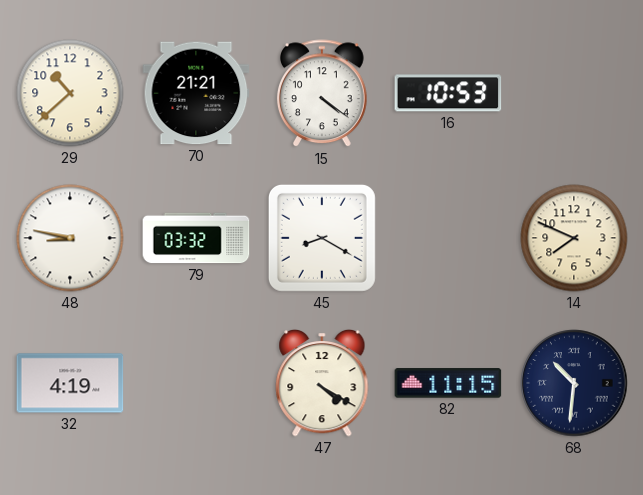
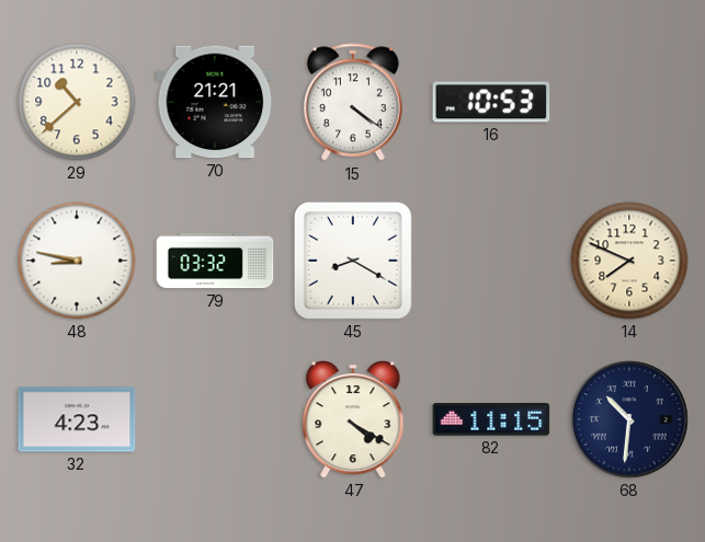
32: 4:19 -> 4:23 (77, 419)
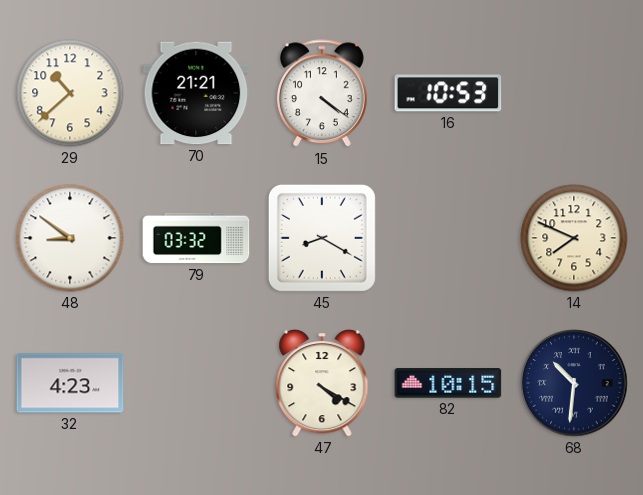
48: 8:47 -> 8:51 (70, 238)
82: 11:15 -> 10:15 (448, 383)
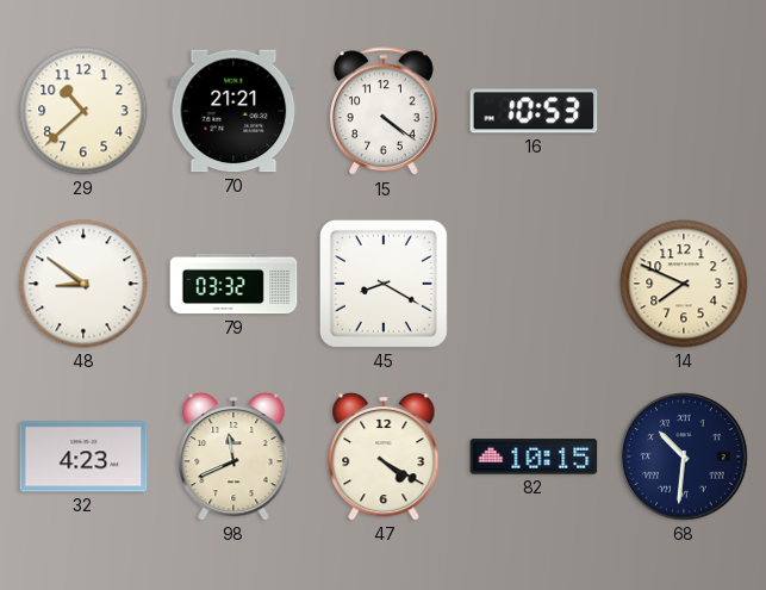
98: none -> 11:41 (233, 457)
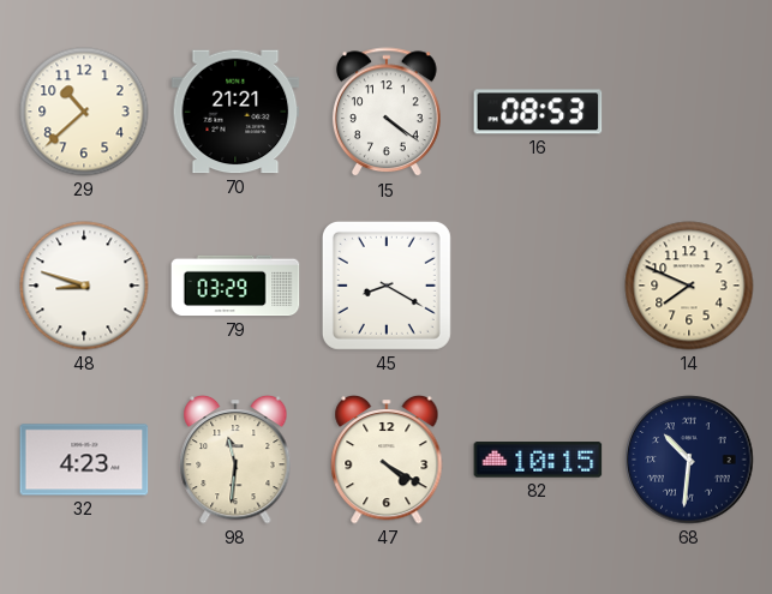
16: 10:53 -> 08:53 (538, 112)
48: 8:51 -> 8:48 (84, 286)
79: 03:32 -> 03:29 (235, 286)
98: 11:41 -> 11:31 (235, 460)
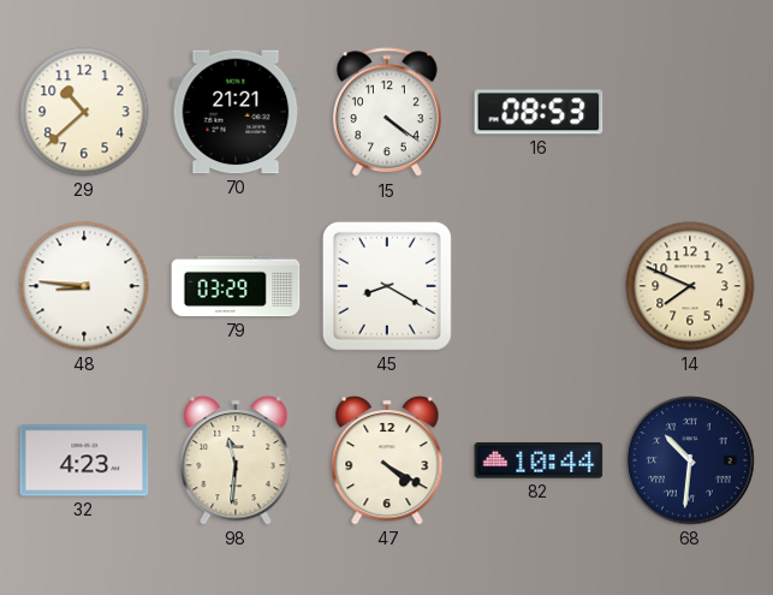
48: 8:48 -> 8:46 (84, 286)
82: 10:15 -> 10:44 (539, 460)
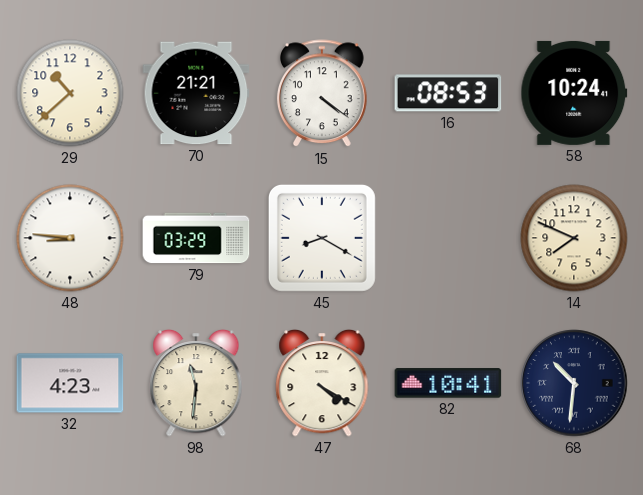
58: none -> 10:24 (574, 93)
82: 10:44 -> 10:41 (448, 383)
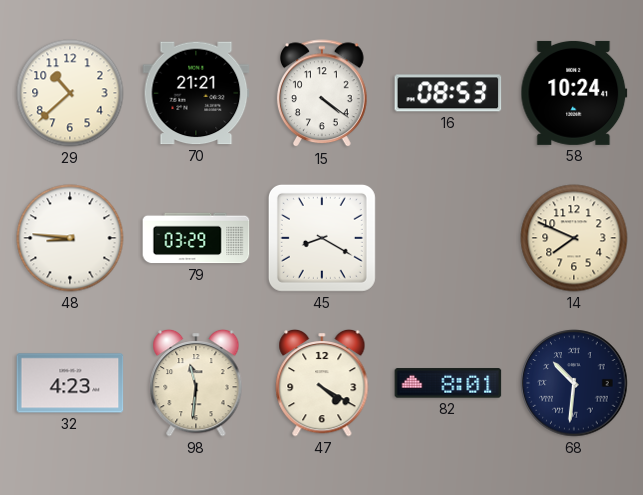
82: 10:41 -> 8:01 (448, 383)
